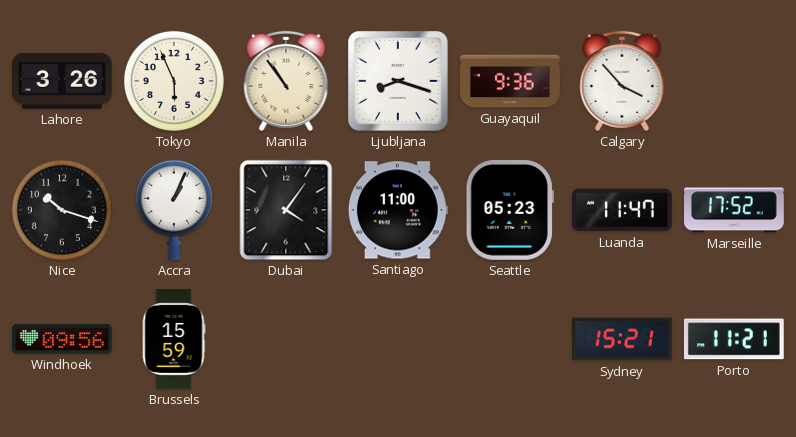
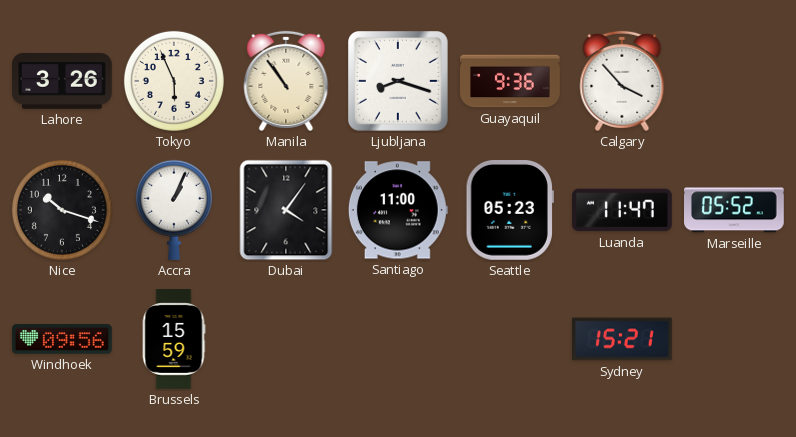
Marseille: 17:52 -> 05:52 (735, 210)
Porto: 11:21 -> none (734, 339)
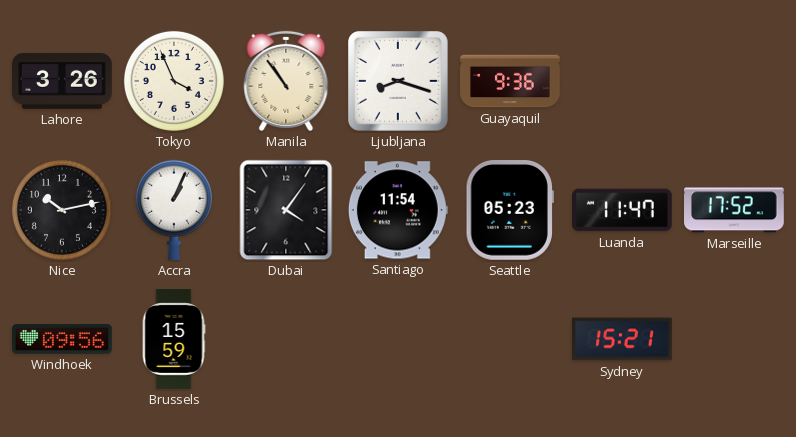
Tokyo: 5:56 -> 3:56 (174, 81)
Calgary: 3:53 -> none (622, 81)
Nice: 10:18 -> 10:13 (62, 210)
Santiago: 11:00 -> 11:54 (398, 210)
Marseille: 05:52 -> 17:52 (735, 210)
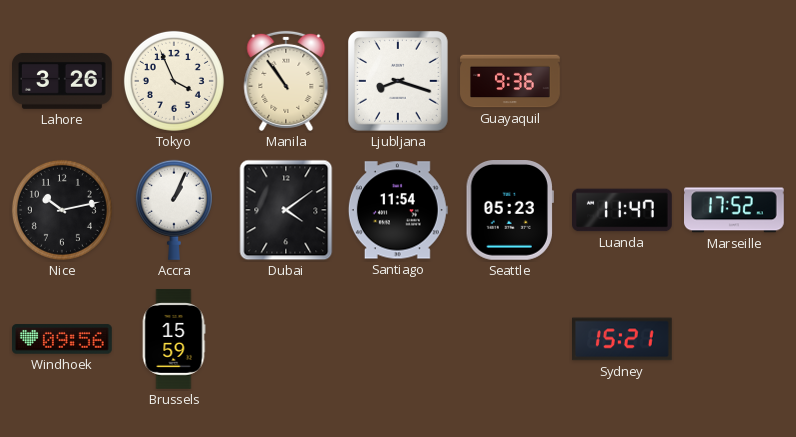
Dubai: 4:06 -> 4:09 (286, 210)
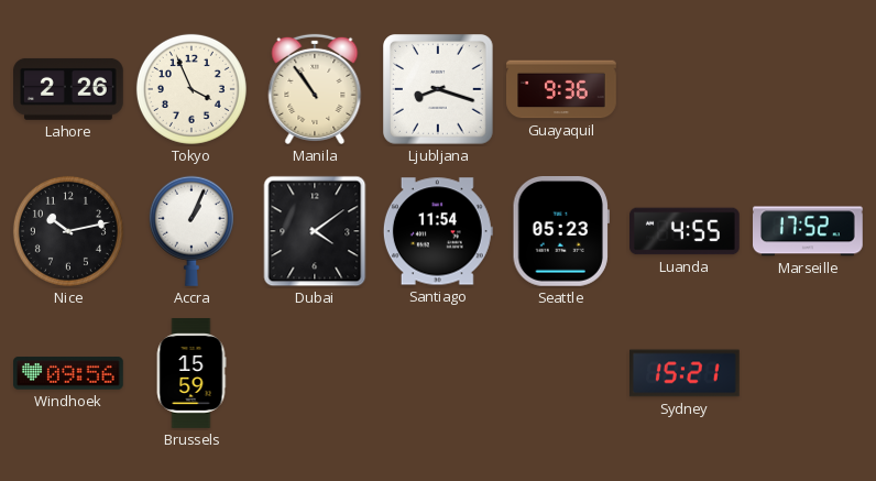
Lahore: 3:26 -> 2:26 (69, 89)
Luanda: 11:47 -> 4:55 (686, 231)
